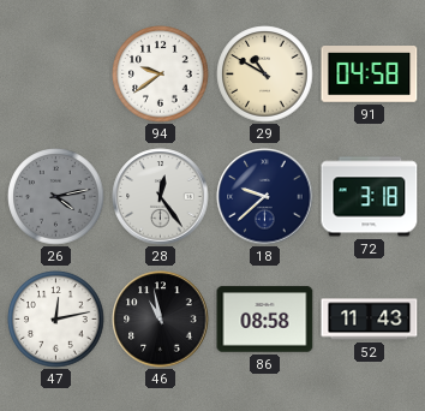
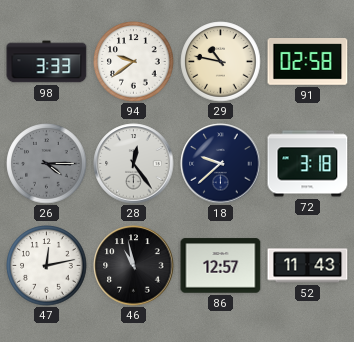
98: none -> 3:33 (47, 62)
29: 10:50 -> 10:47 (221, 62)
91: 04:58 -> 02:58 (308, 62)
26: 4:13 -> 4:15 (47, 164)
86: 08:58 -> 12:57 (221, 266)
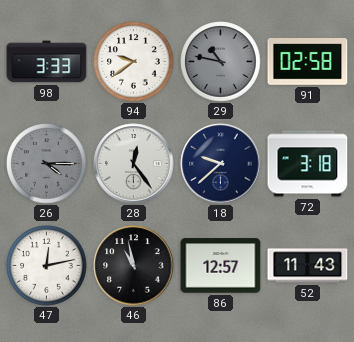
29 dial: cream -> grey (221, 62)
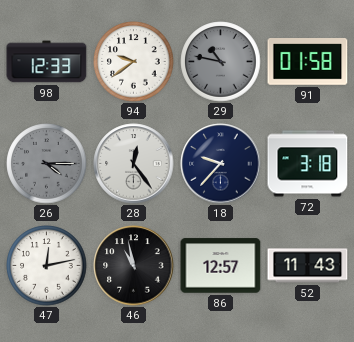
98: 3:33 -> 12:33 (47, 62)
91: 02:58 -> 01:58 (308, 62)
18: 9:38 -> 9:37 (221, 164)
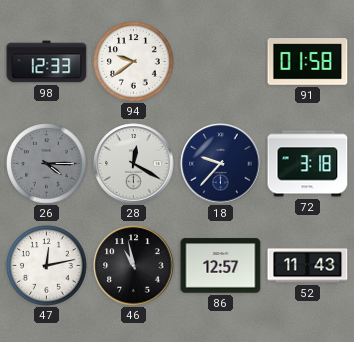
29: 10:47 -> none (221, 62)
28: 12:24 -> 12:20 (134, 164)
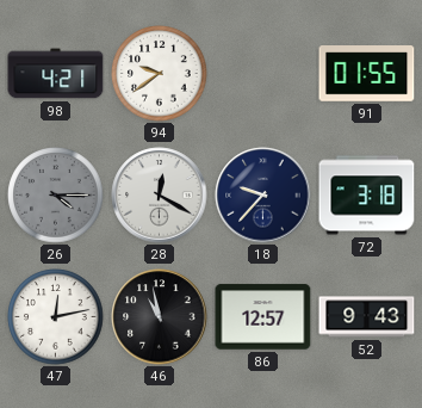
98: 12:33 -> 4:21 (56, 74)
91: 01:58 -> 01:55 (367, 74)
52: 11:43 -> 9:43 (367, 317)
